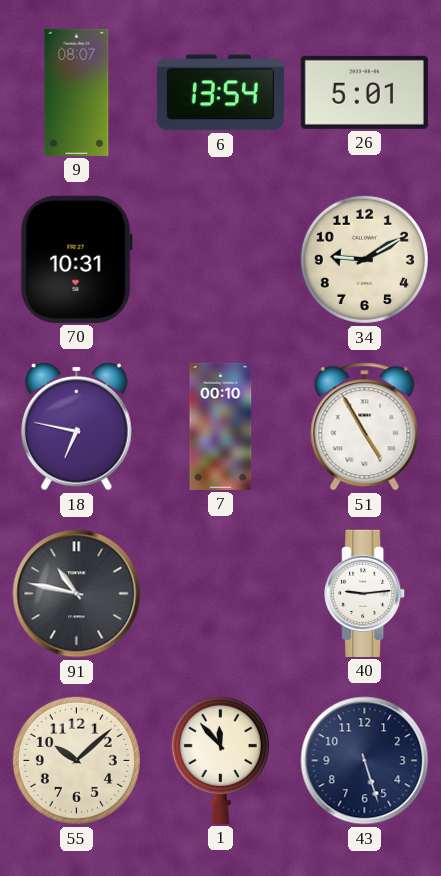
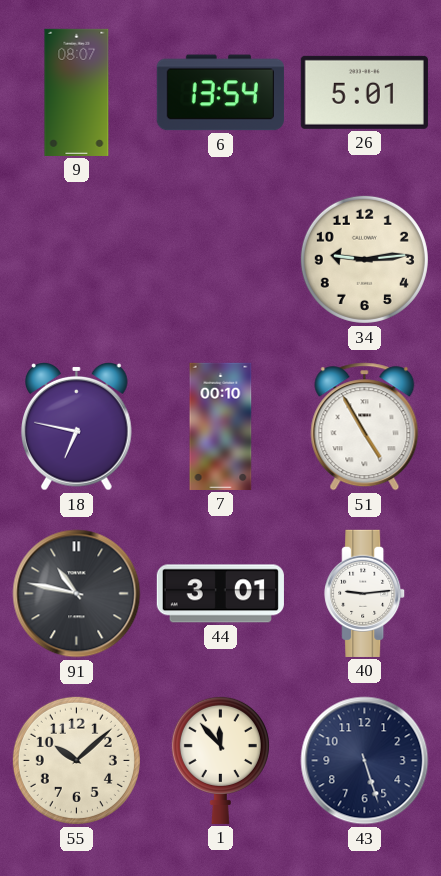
70: 10:31 -> none (76, 259)
34: 9:10 -> 9:14 (364, 259)
44: none -> 3:01 (220, 594)
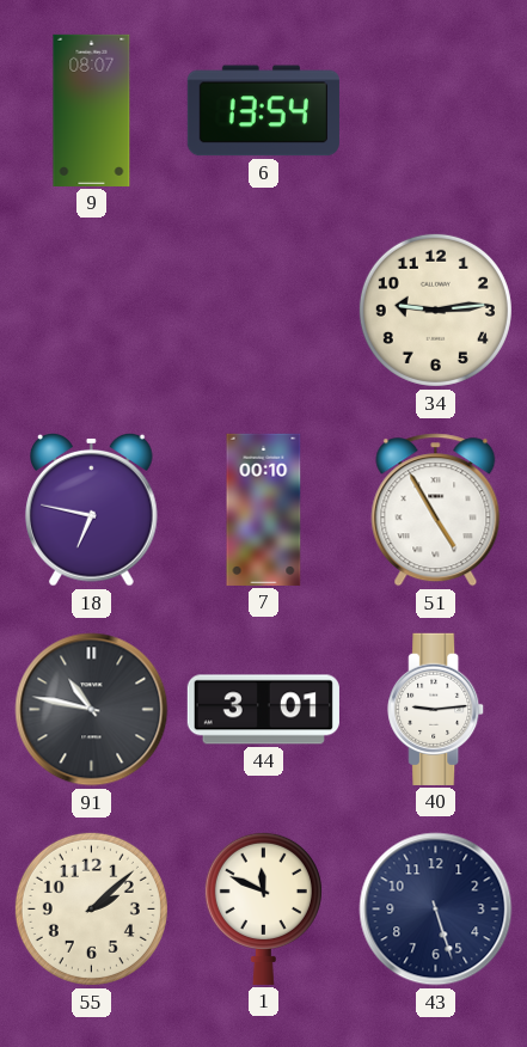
26: 5:01 -> none (364, 92)
55: 10:08 -> 2:08 (91, 908)
1: 11:53 -> 11:49 (263, 908)
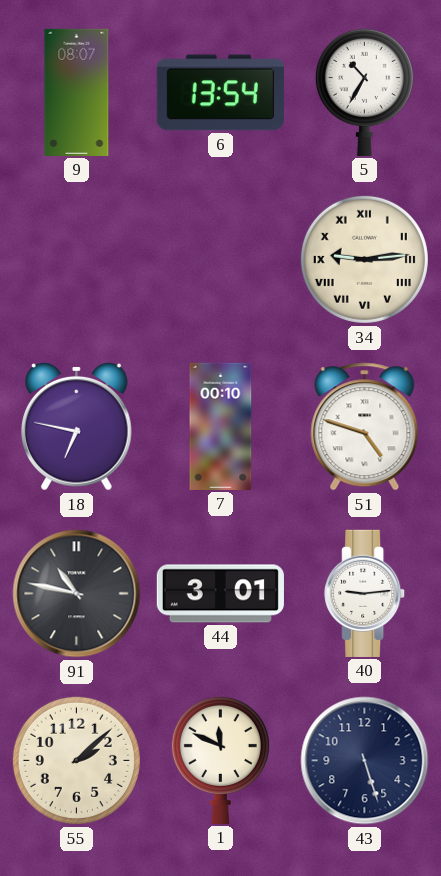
5: none -> 10:35 (364, 92)
34 numerals: Arabic -> Roman (364, 259)
51: 4:55 -> 4:48 (365, 427)
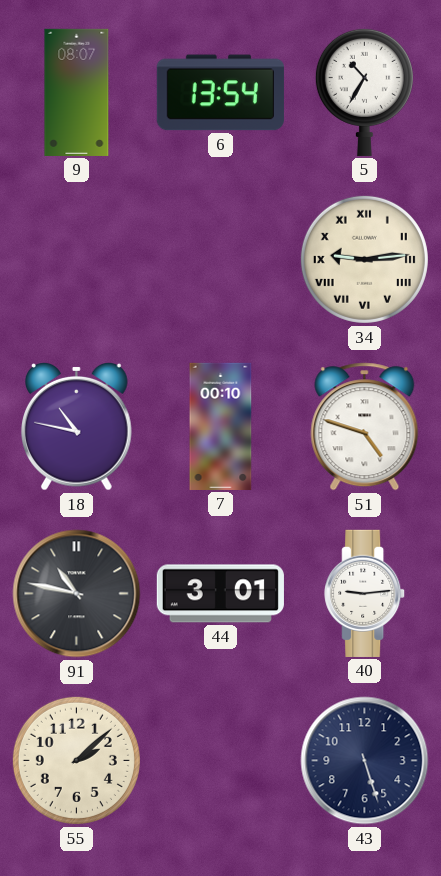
18: 6:47 -> 10:47 (77, 426)
1: 11:49 -> none (220, 760)
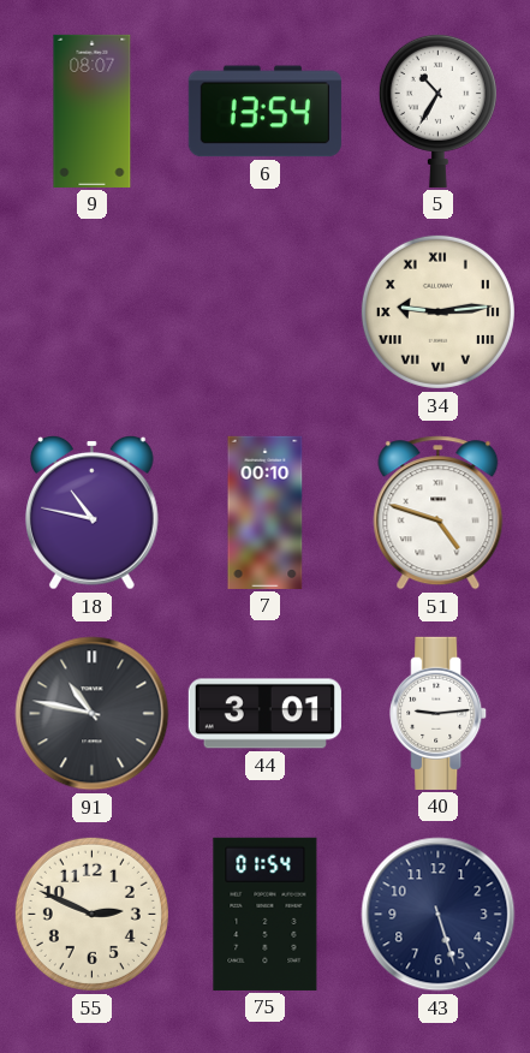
55: 2:08 -> 2:49 (91, 914)
75: none -> 01:54 (266, 914)
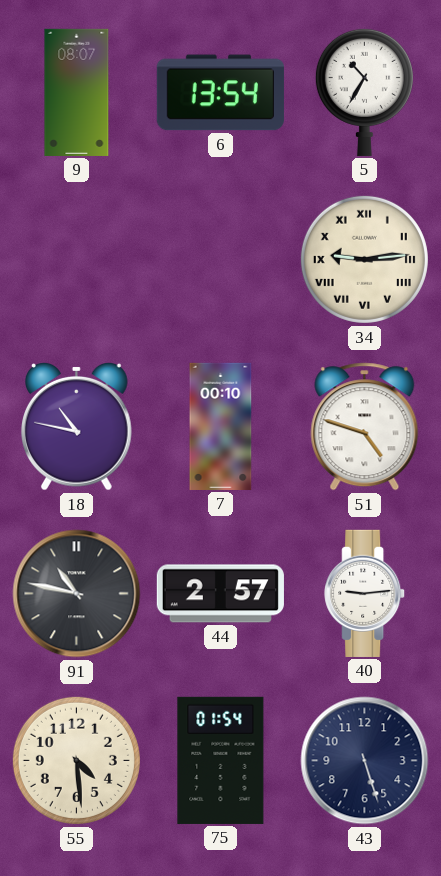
44: 3:01 -> 2:57 (220, 594)
55: 2:49 -> 4:29 (76, 760)
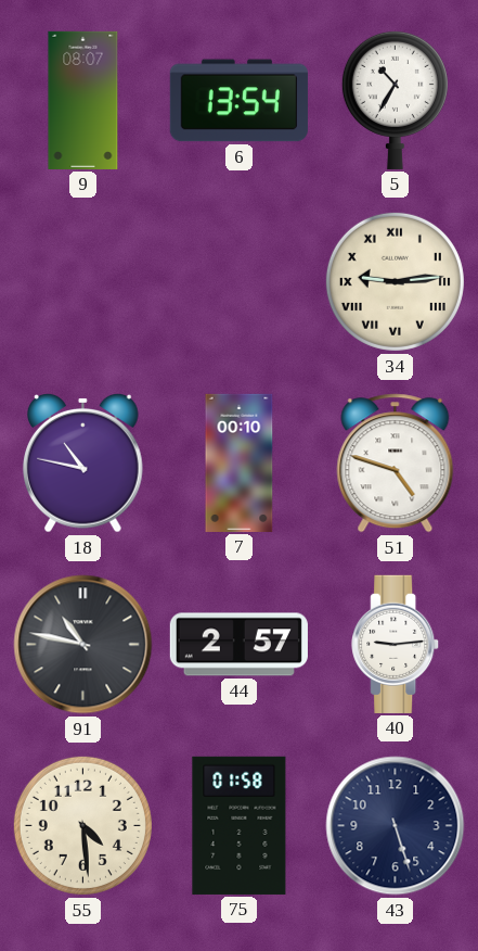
75: 01:54 -> 01:58 (240, 825)
